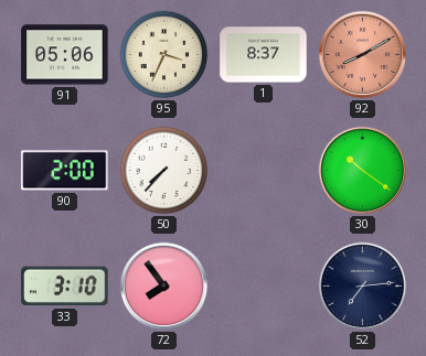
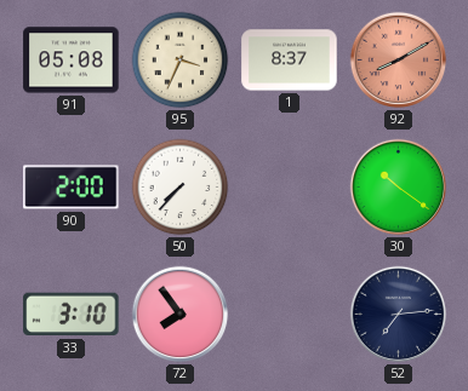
91: 05:06 -> 05:08 (72, 61)
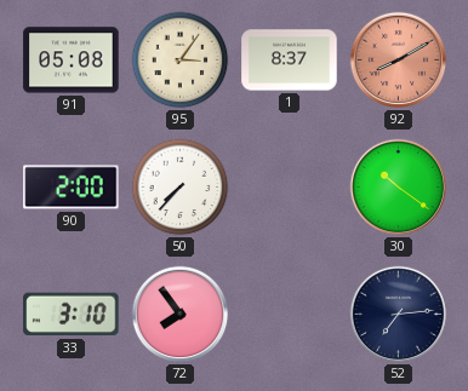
95: 3:34 -> 3:06 (181, 61)
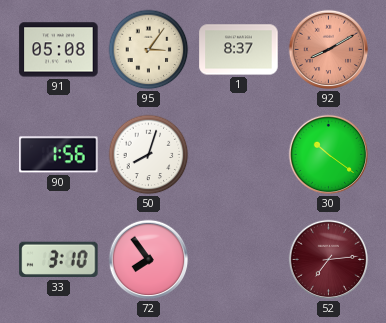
90: 2:00 -> 1:56 (59, 155)
50: 7:37 -> 8:03 (149, 155)
52 dial: navy -> burgundy (329, 260)
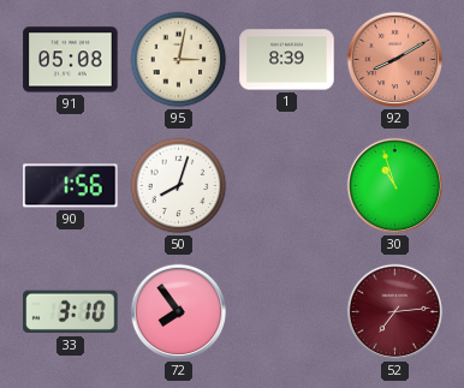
95: 3:06 -> 3:02 (179, 60)
1: 8:37 -> 8:39 (287, 60)
30: 10:21 -> 10:57 (395, 186)
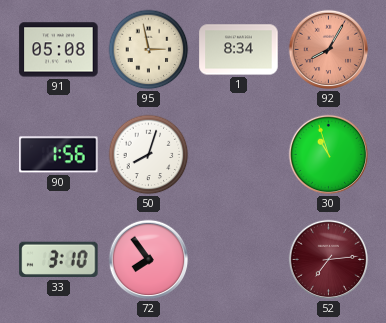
95: 3:02 -> 2:58 (149, 50)
1: 8:39 -> 8:34 (239, 50)
92: 8:10 -> 8:05 (329, 50)
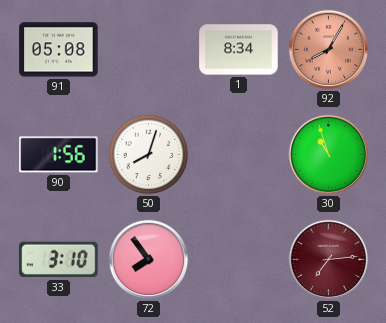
95: 2:58 -> none (149, 50)
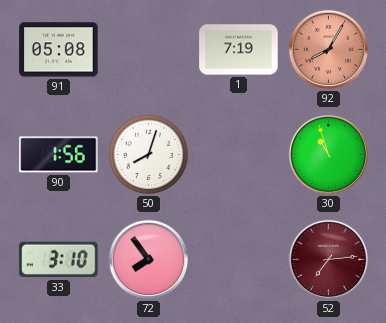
1: 8:34 -> 7:19 (239, 50)
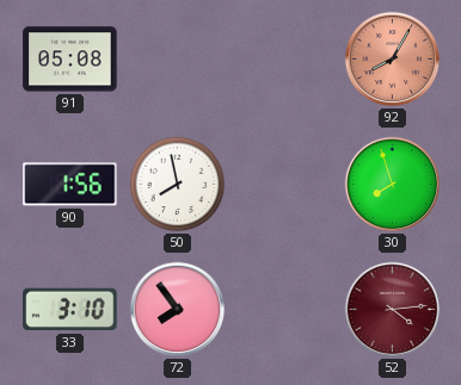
1: 7:19 -> none (239, 50)
50: 8:03 -> 7:58 (178, 185)
30: 10:57 -> 7:57 (393, 185)
52: 7:14 -> 4:14 (393, 310)
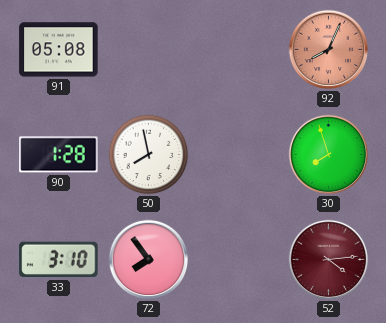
92: 8:05 -> 8:04 (329, 50)
90: 1:56 -> 1:28 (59, 155)
